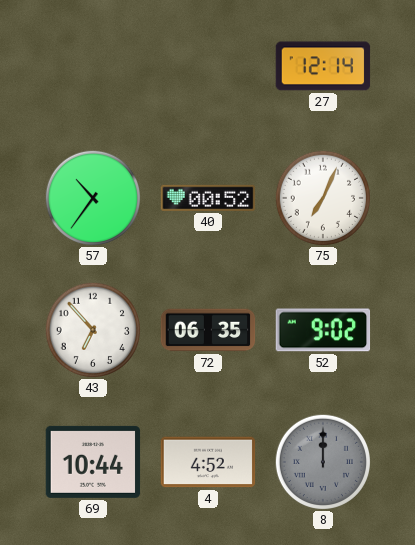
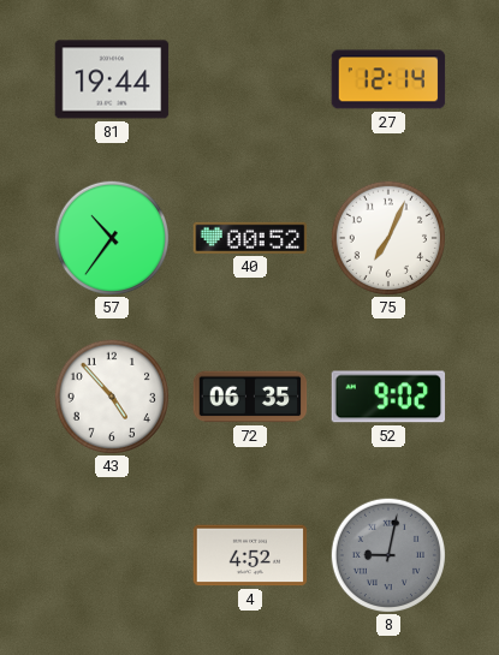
81: none -> 19:44 (112, 79)
43: 6:53 -> 4:53 (111, 395)
69: 10:44 -> none (93, 462)
8: 12:00 -> 9:02 (387, 554)
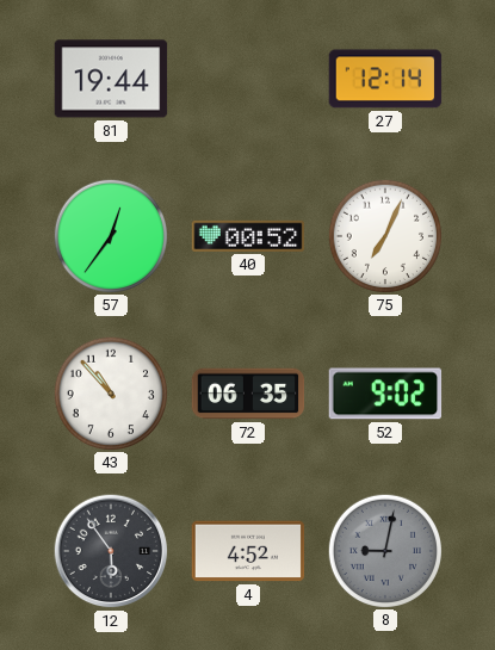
57: 10:36 -> 12:36 (110, 235)
43: 4:53 -> 10:53 (110, 392)
12: none -> 5:54 (111, 551)
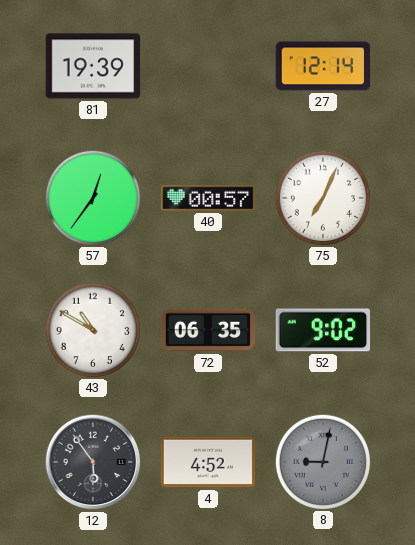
81: 19:44 -> 19:39 (93, 66)
40: 00:52 -> 00:57 (208, 198)
43: 10:53 -> 10:50 (92, 329)
